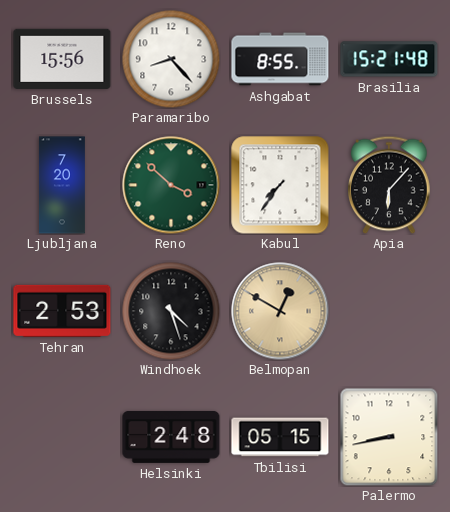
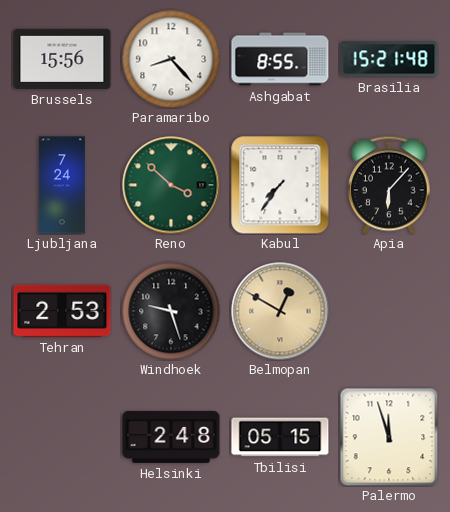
Ljubljana: 7:20 -> 7:24 (62, 185)
Windhoek: 4:27 -> 9:27 (171, 311)
Palermo: 8:43 -> 11:57 (389, 437)
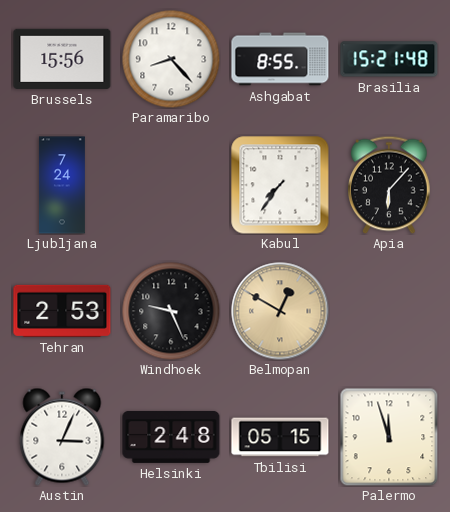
Reno: 3:52 -> none (171, 185)
Windhoek: 9:27 -> 9:26 (171, 311)
Austin: none -> 3:04 (62, 437)
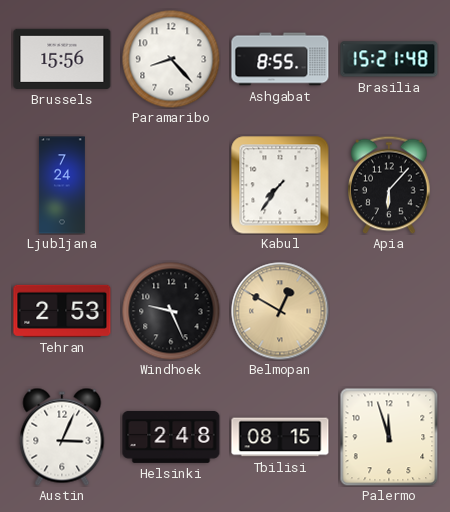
Tbilisi: 05:15 -> 08:15 (280, 437)
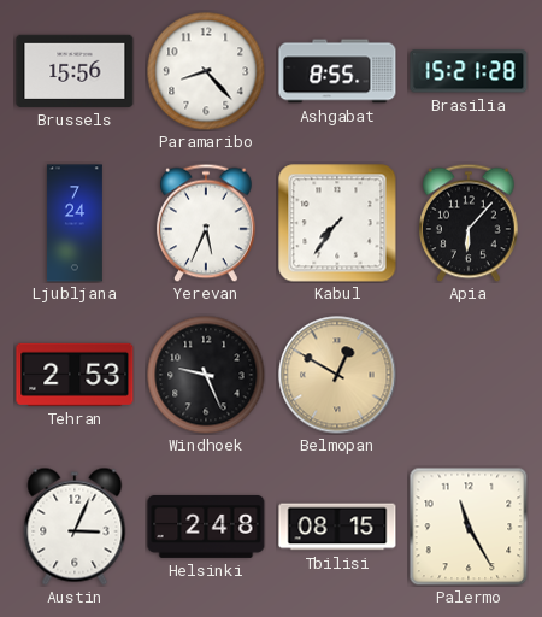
Brasilia: 15:21:48 -> 15:21:28 (469, 71)
Yerevan: none -> 5:34 (206, 223)
Palermo: 11:57 -> 11:25 (469, 527)
